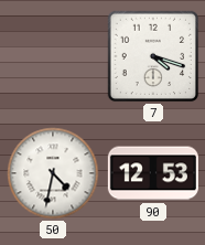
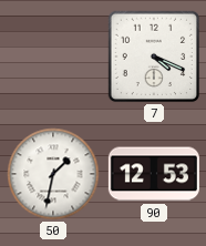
7: 4:18 -> 4:19 (154, 57)
50: 4:32 -> 1:32 (53, 174)
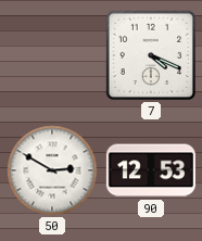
50: 1:32 -> 2:50 (52, 170)
